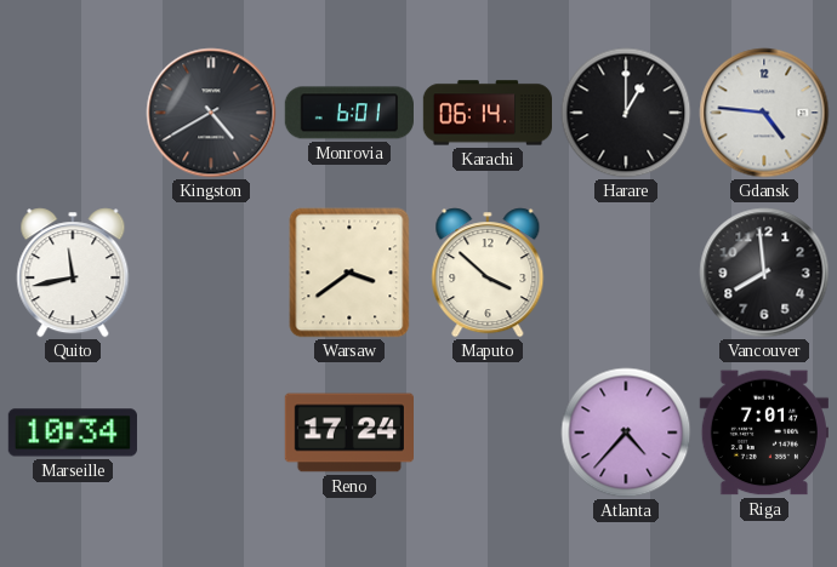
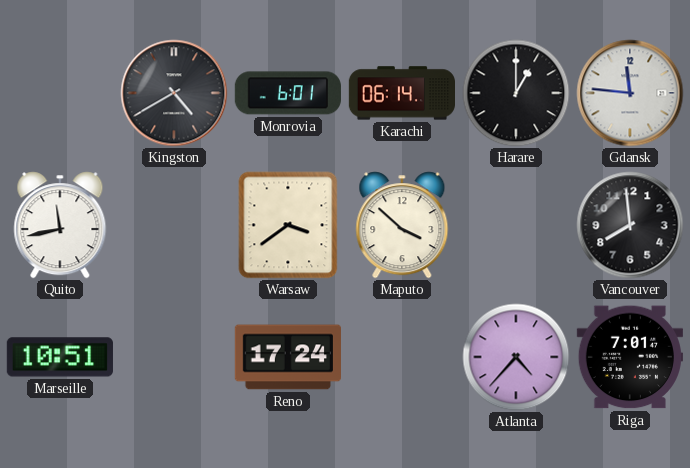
Gdansk: 4:46 -> 11:46 (630, 93)
Marseille: 10:34 -> 10:51 (60, 357)
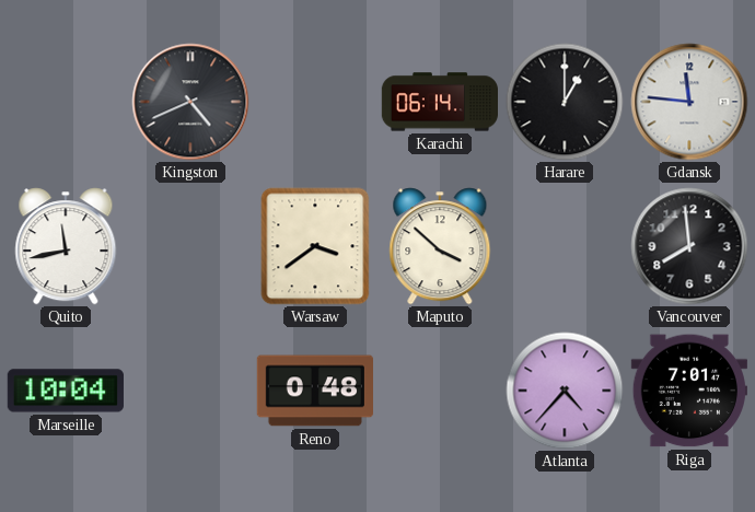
Kingston: 4:40 -> 4:41 (190, 102)
Monrovia: 6:01 -> none (288, 93)
Marseille: 10:51 -> 10:04 (66, 391)
Reno: 17:24 -> 0:48 (314, 391)
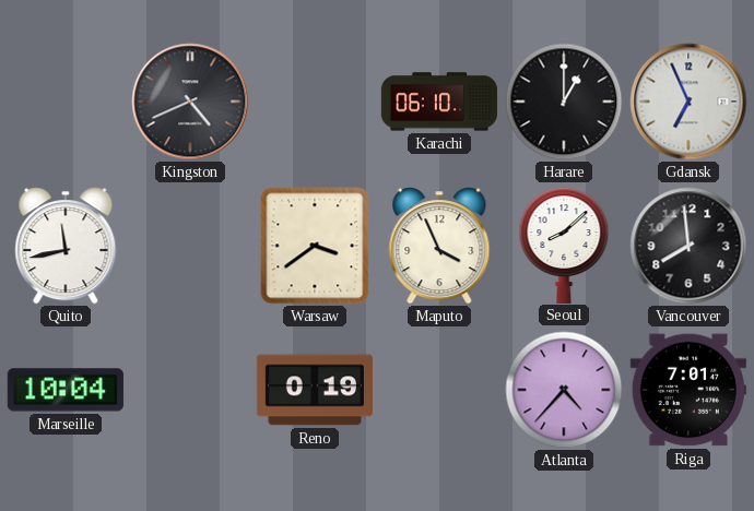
Karachi: 06:14 -> 06:10 (439, 102)
Gdansk: 11:46 -> 6:56 (688, 102)
Maputo: 3:52 -> 3:56 (439, 246)
Seoul: none -> 8:08 (564, 245)
Reno: 0:48 -> 0:19 (314, 390)
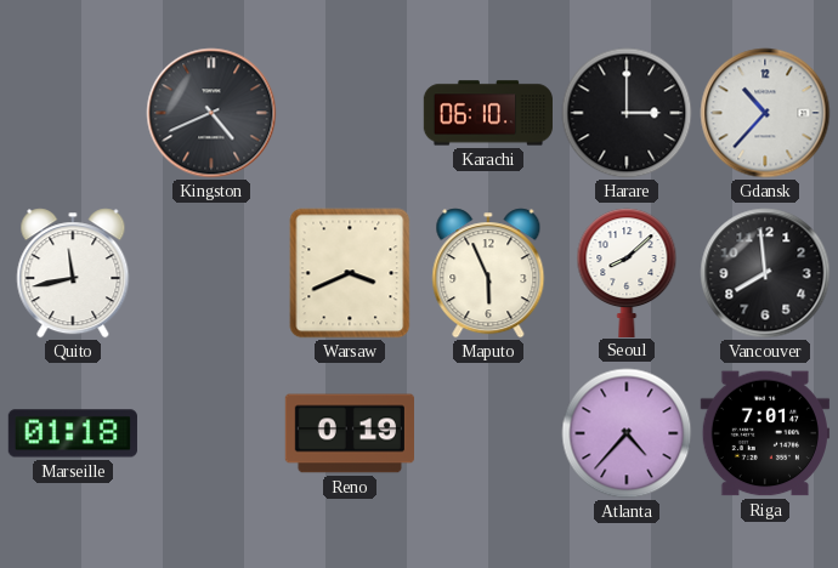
Harare: 1:00 -> 3:00 (627, 113)
Gdansk: 6:56 -> 10:37 (765, 113)
Warsaw: 3:39 -> 3:41 (350, 273)
Maputo: 3:56 -> 5:56 (488, 273)
Marseille: 10:04 -> 01:18 (73, 433)
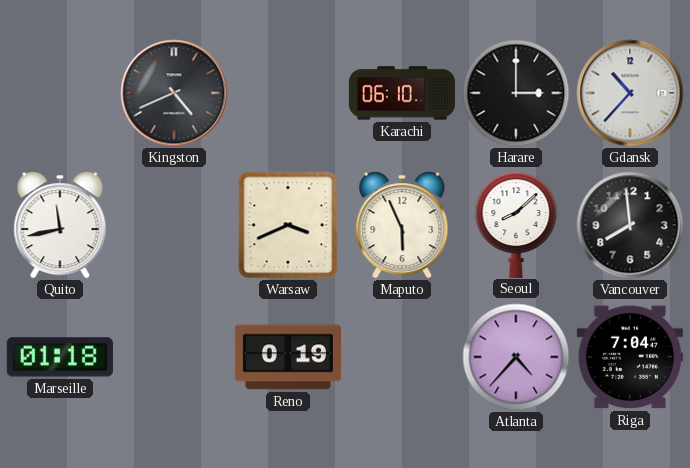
Riga: 7:01 -> 7:04 (630, 357)
